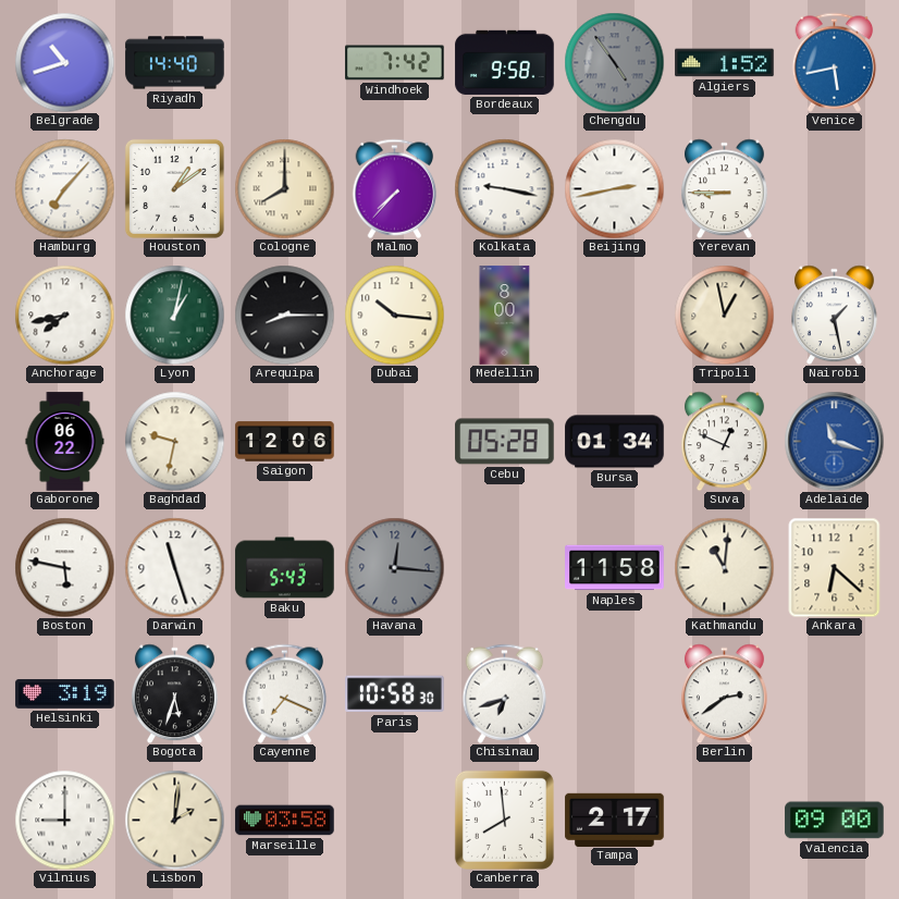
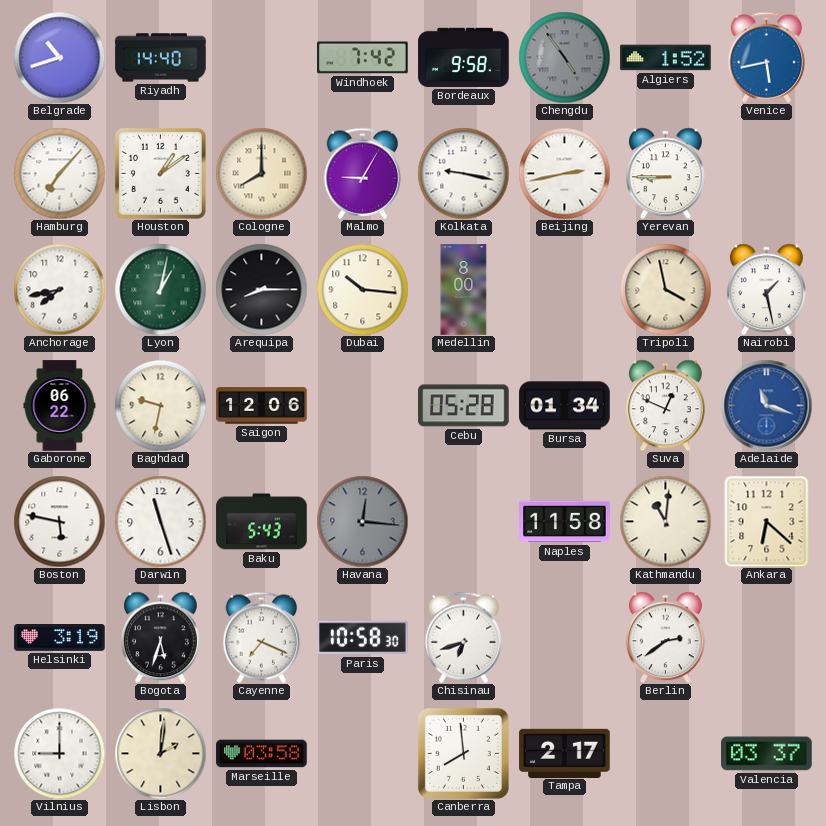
Malmo: 7:37 -> 9:05 (363, 173)
Tripoli: 12:58 -> 3:58 (665, 289)
Valencia: 09:00 -> 03:37 (767, 754)
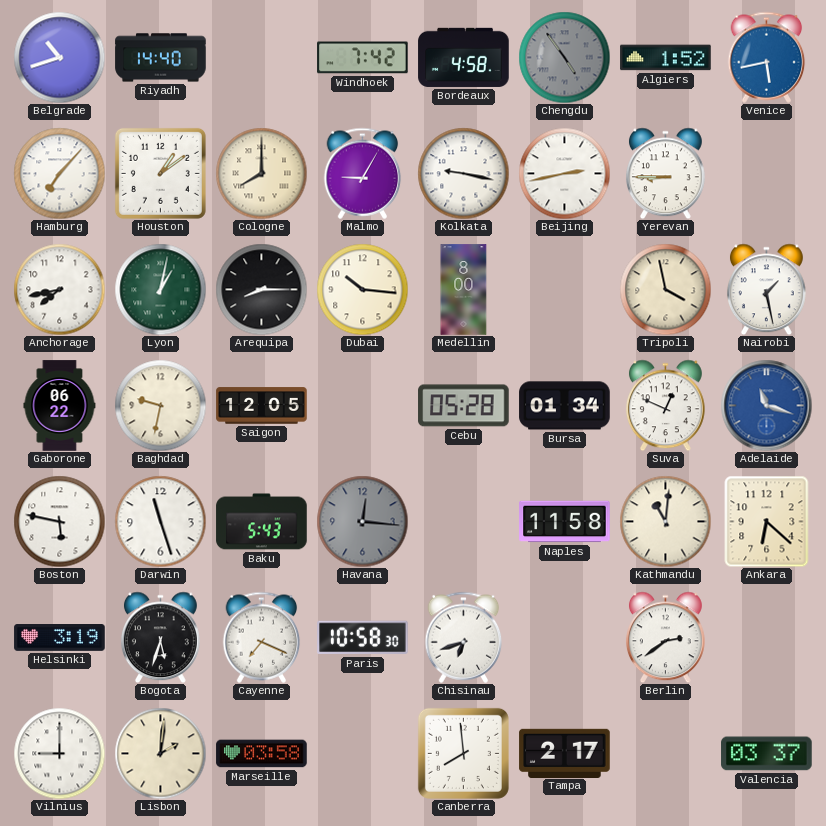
Bordeaux: 9:58 -> 4:58 (464, 57)
Saigon: 12:06 -> 12:05 (262, 406)
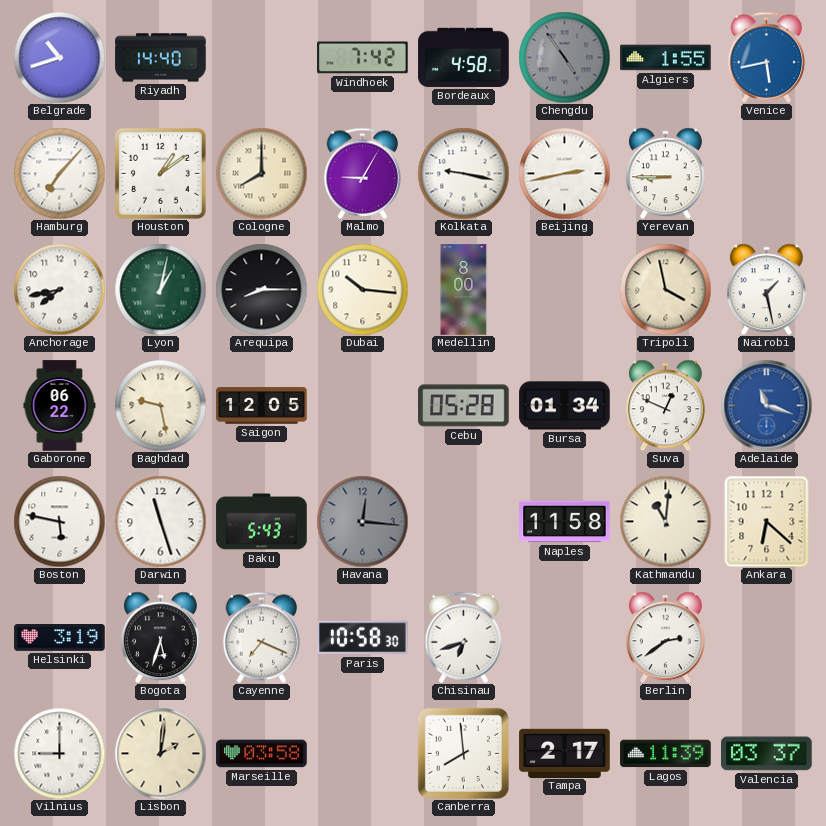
Algiers: 1:52 -> 1:55 (666, 58)
Baghdad: 9:32 -> 9:28 (160, 405)
Lagos: none -> 11:39 (666, 754)
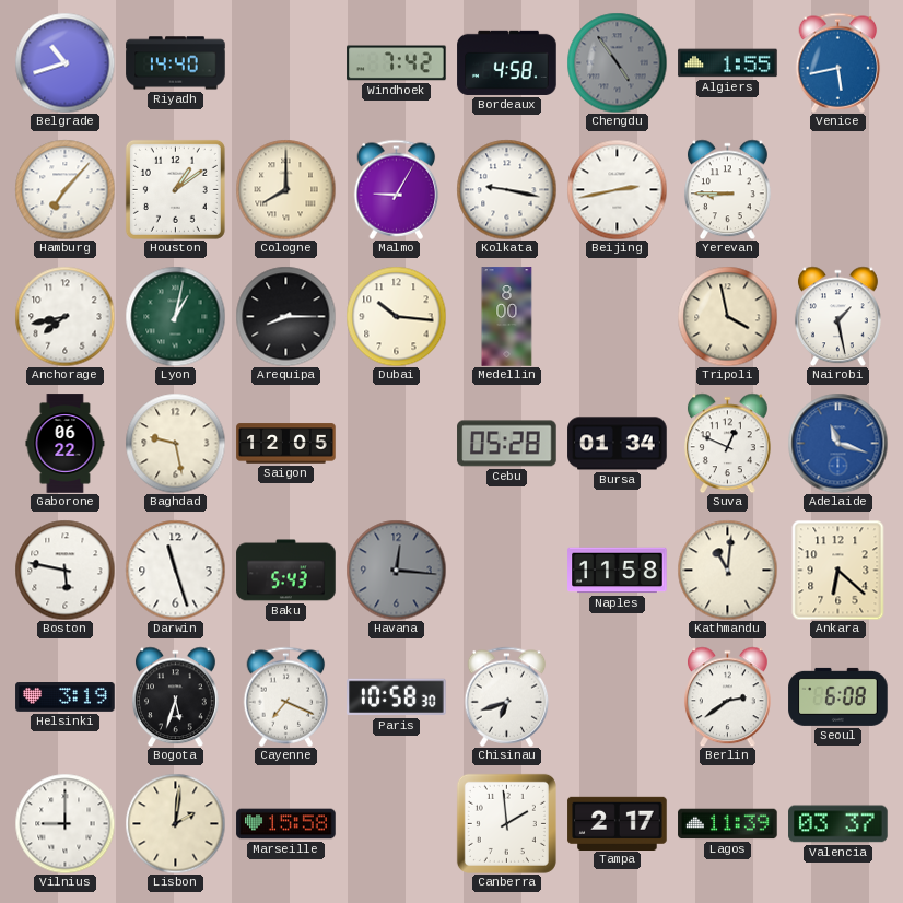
Seoul: none -> 6:08 (838, 696)
Marseille: 03:58 -> 15:58 (286, 824)
Canberra: 7:59 -> 1:59 (506, 823)
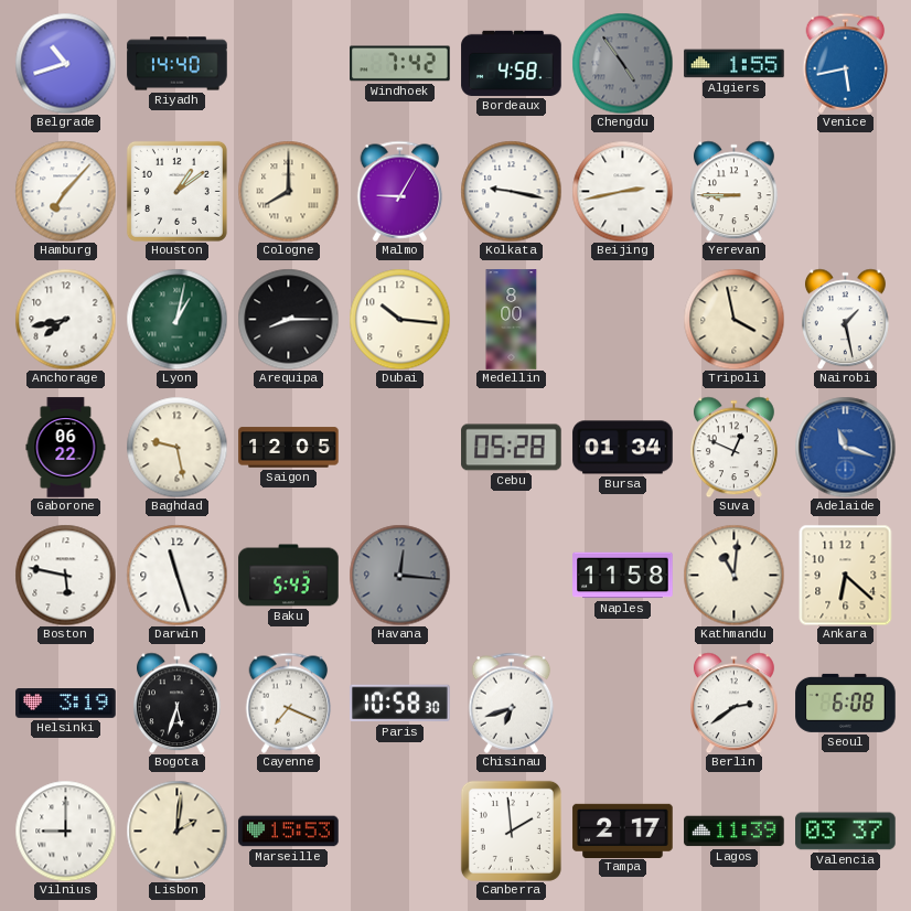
Marseille: 15:58 -> 15:53 (289, 832)
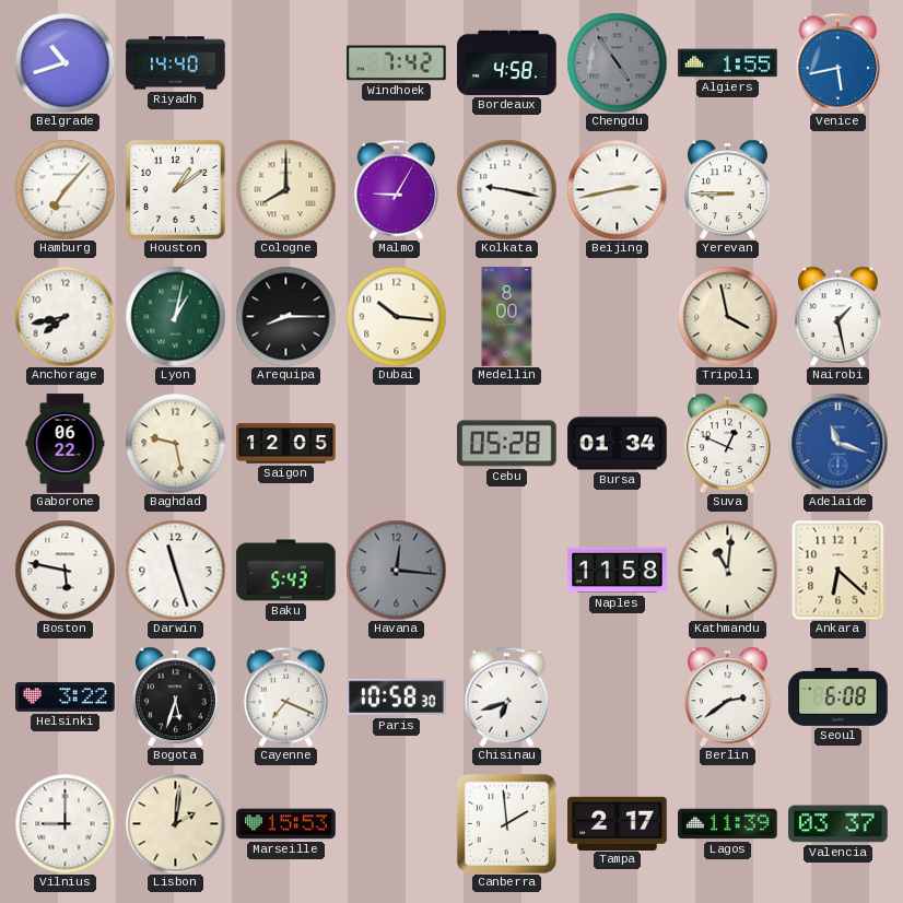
Helsinki: 3:19 -> 3:22 (66, 697)
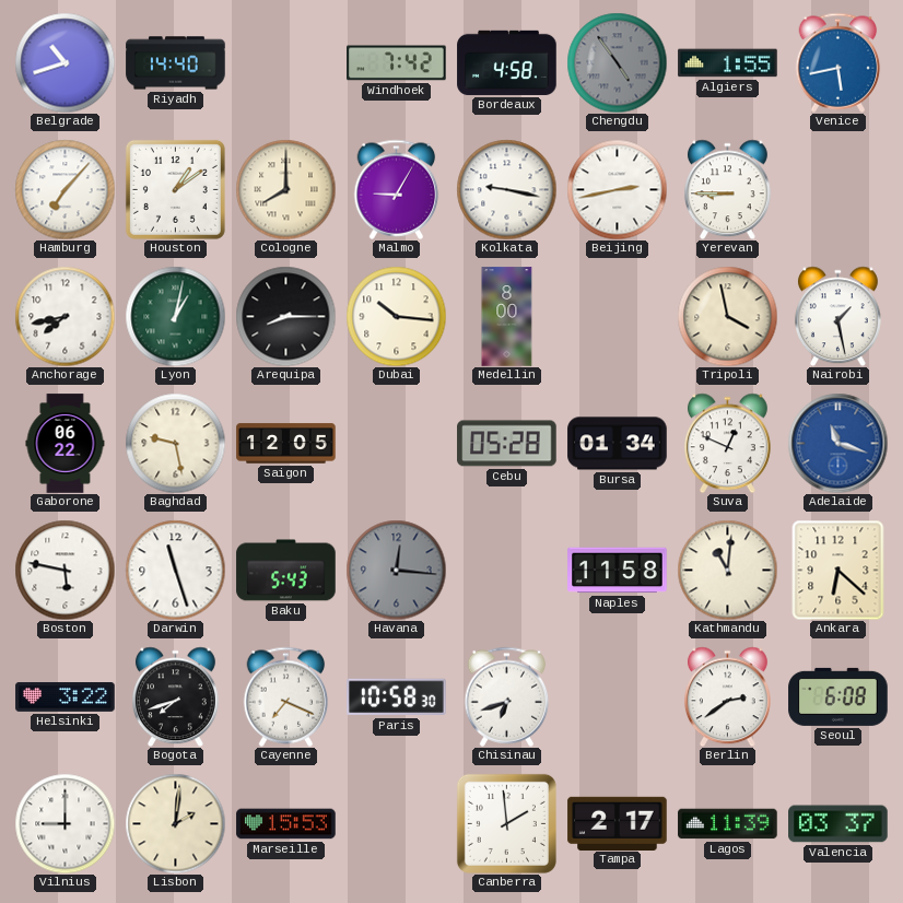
Bogota: 5:33 -> 7:42 (175, 696)
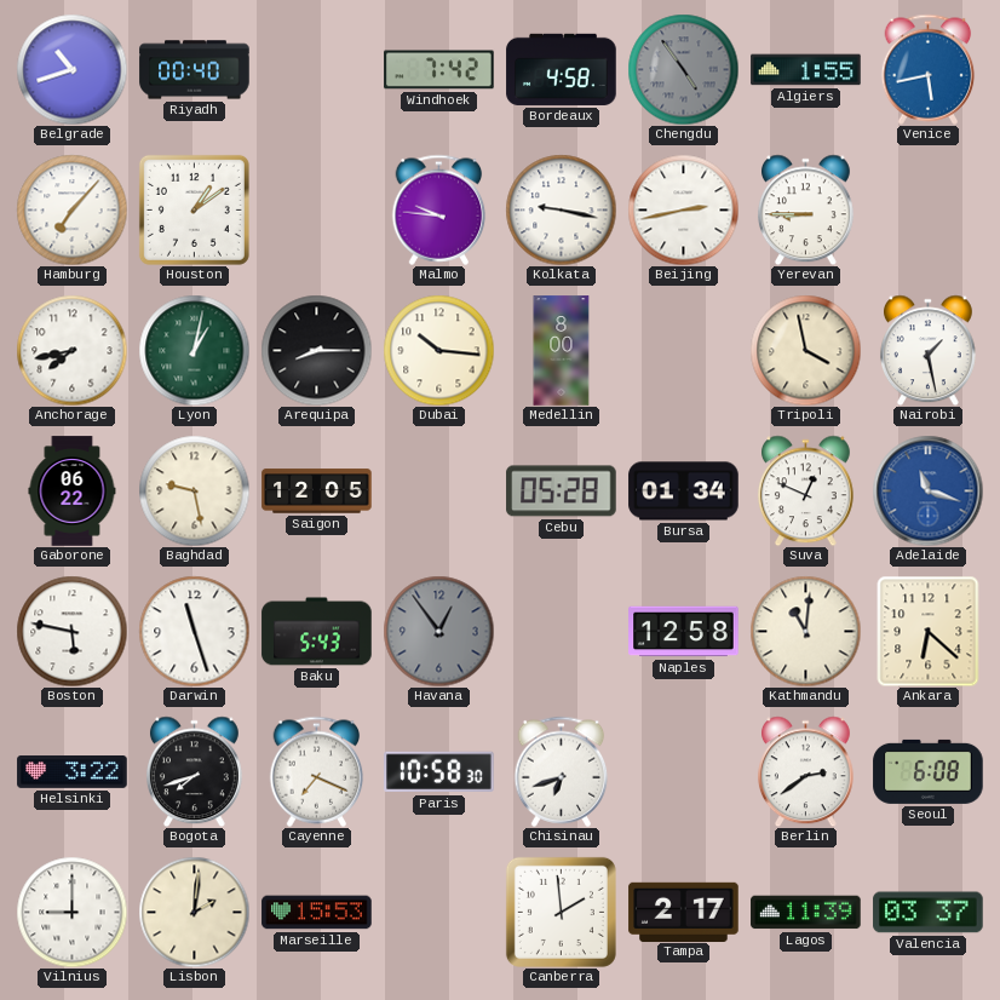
Riyadh: 14:40 -> 00:40 (195, 70)
Cologne: 8:00 -> none (285, 189)
Malmo: 9:05 -> 9:46 (439, 209)
Havana: 12:16 -> 12:54 (438, 631)
Naples: 11:58 -> 12:58 (684, 632)
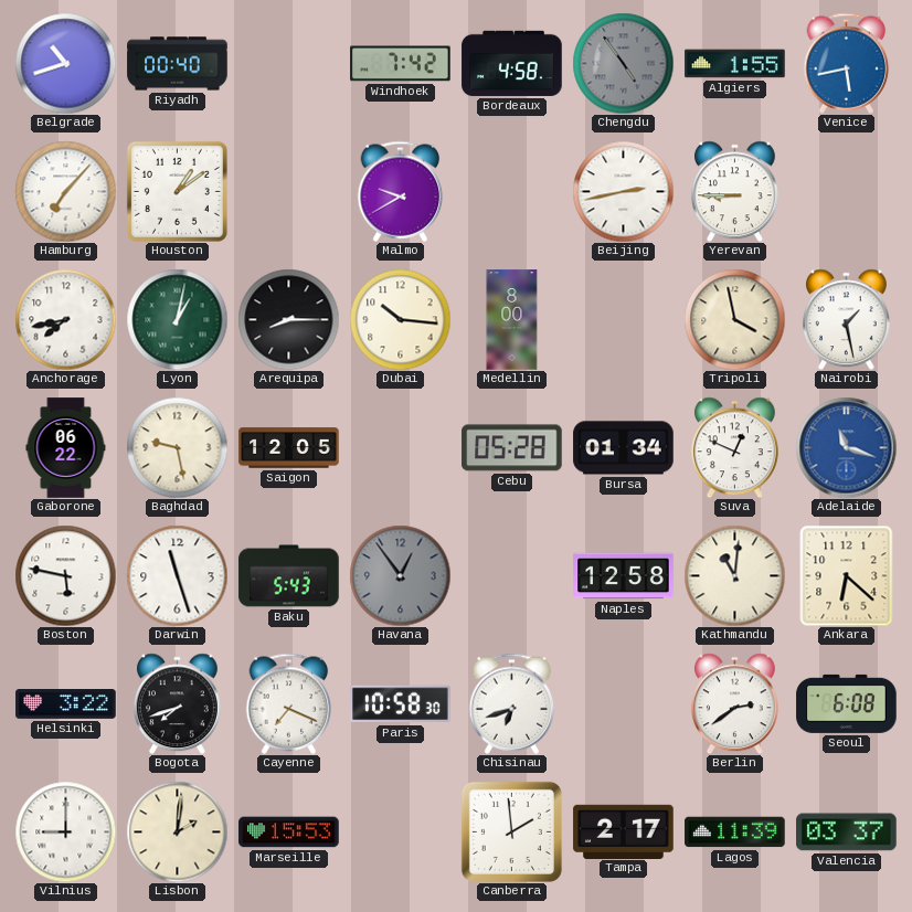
Malmo: 9:46 -> 9:40 (401, 191)
Kolkata: 9:17 -> none (561, 209)
